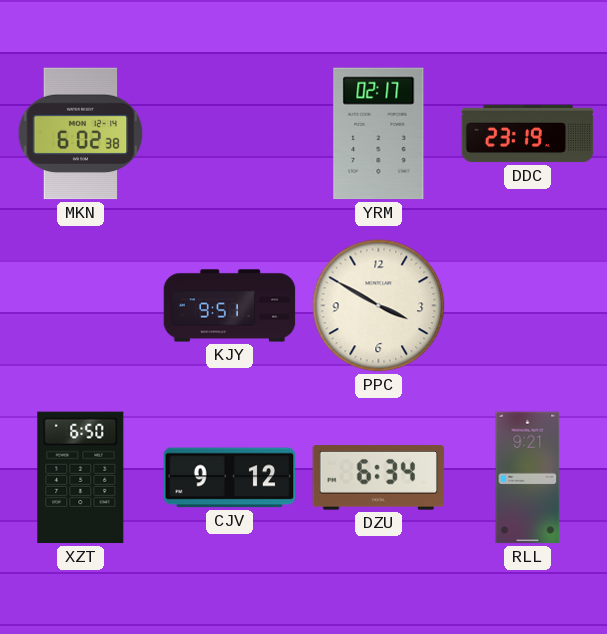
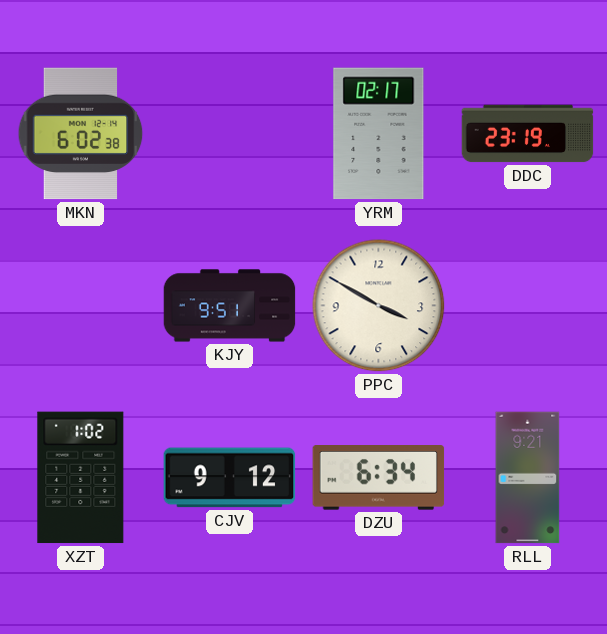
XZT: 6:50 -> 1:02 (81, 478)
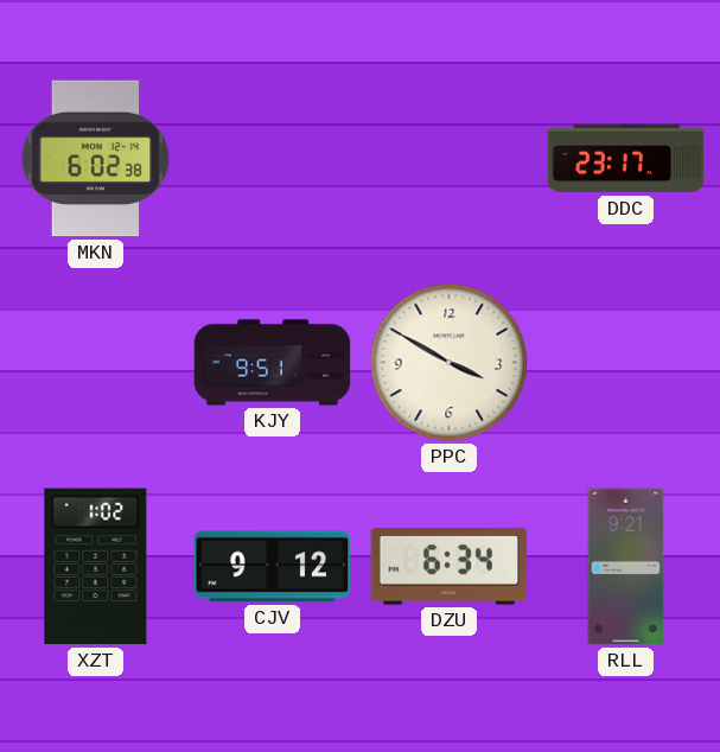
YRM: 02:17 -> none (379, 134)
DDC: 23:19 -> 23:17 (626, 159)
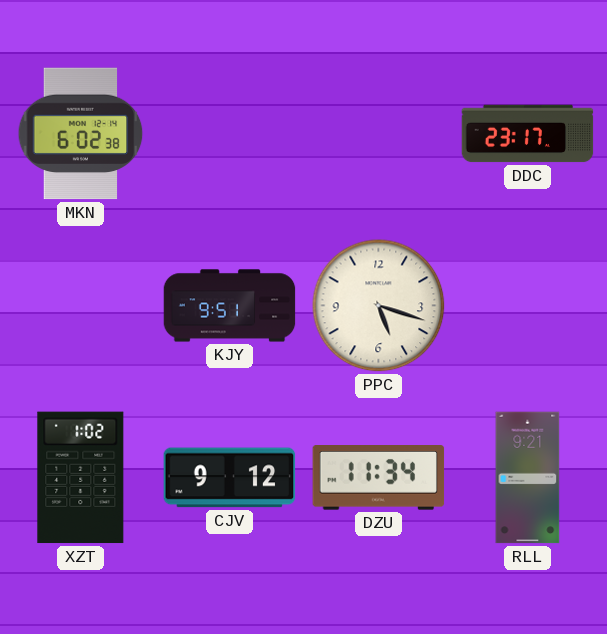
PPC: 3:50 -> 5:18 (379, 306)
DZU: 6:34 -> 11:34 (379, 478)
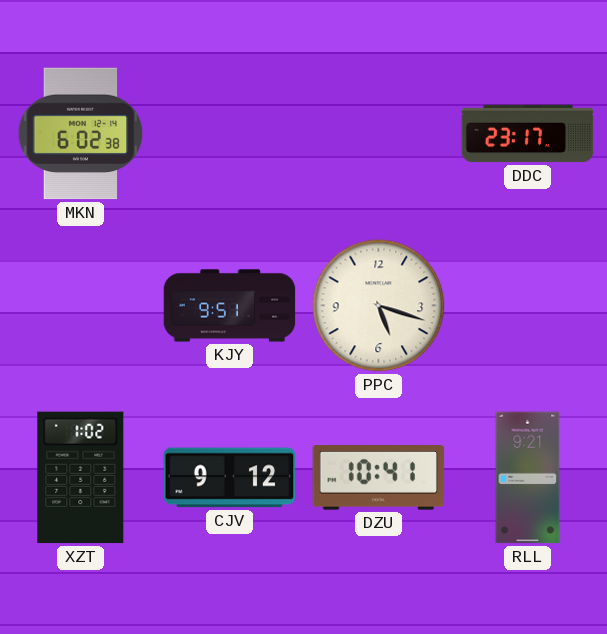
DZU: 11:34 -> 10:41 (379, 478)
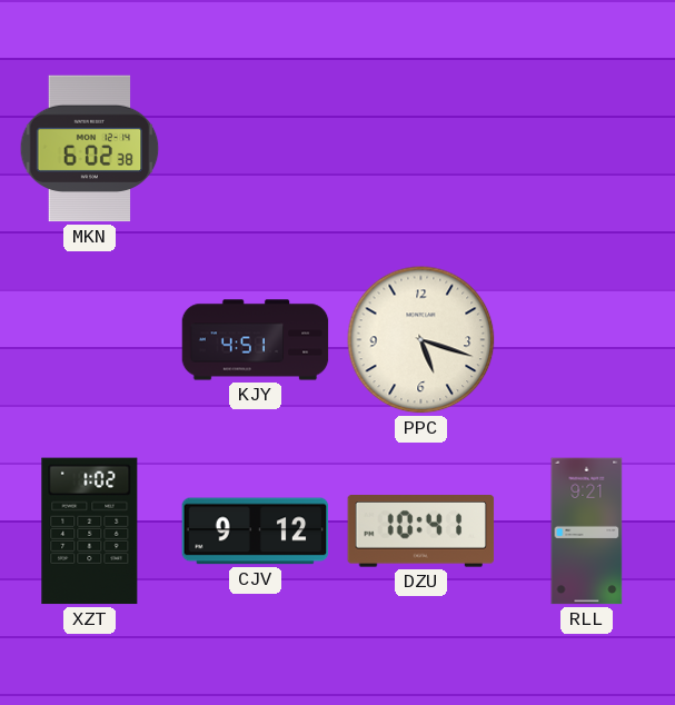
DDC: 23:17 -> none (528, 134)
KJY: 9:51 -> 4:51 (256, 340)
